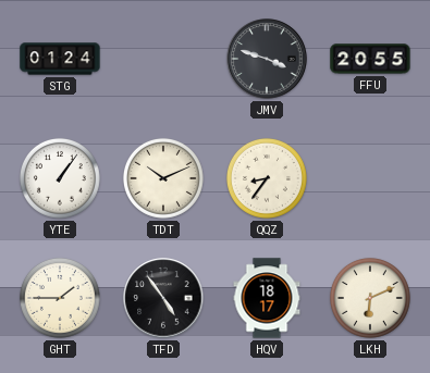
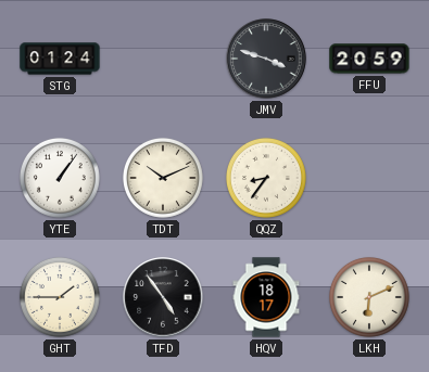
FFU: 20:55 -> 20:59 (369, 59)
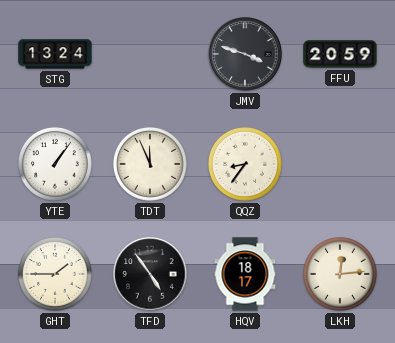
STG: 01:24 -> 13:24 (55, 54)
TDT: 10:11 -> 11:56 (150, 164)
LKH: 6:11 -> 12:14 (340, 274)
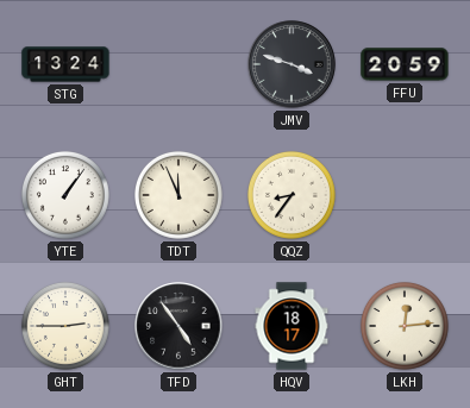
GHT: 1:45 -> 2:45 (65, 326)
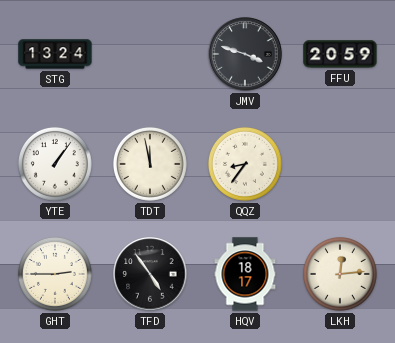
TDT: 11:56 -> 11:58 (150, 164)
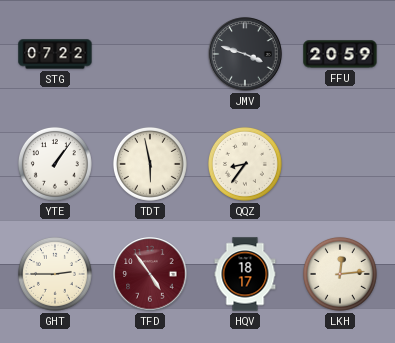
STG: 13:24 -> 07:22 (55, 54)
TDT: 11:58 -> 5:58 (150, 164)
TFD dial: black -> burgundy (150, 274)
